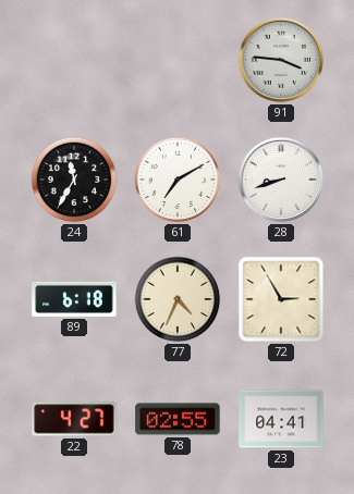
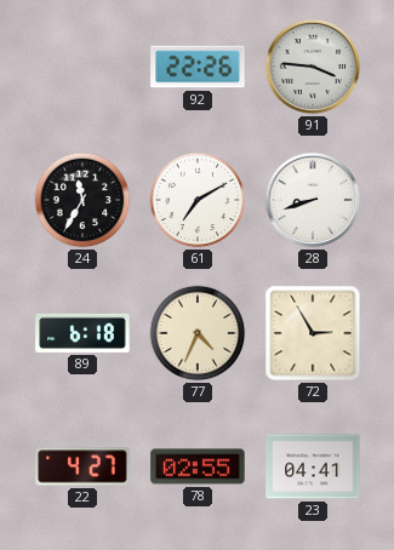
92: none -> 22:26 (198, 67)
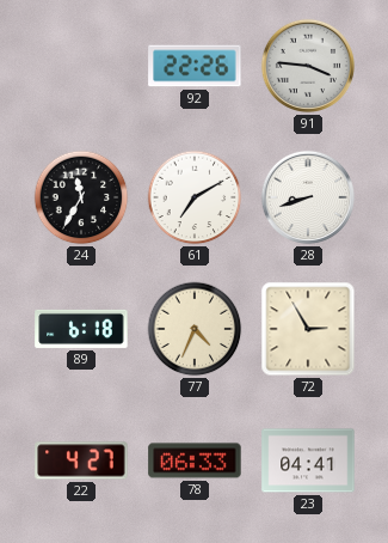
78: 02:55 -> 06:33 (195, 460)
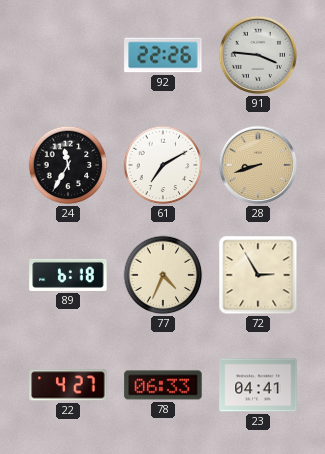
28 dial: white -> champagne (258, 165)
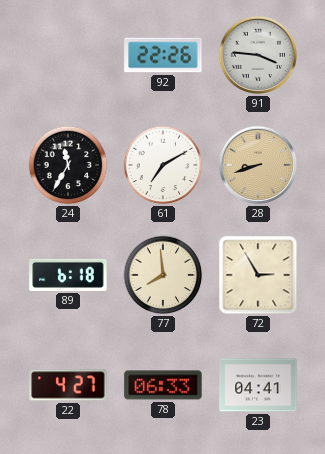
77: 4:34 -> 7:59 (163, 275)
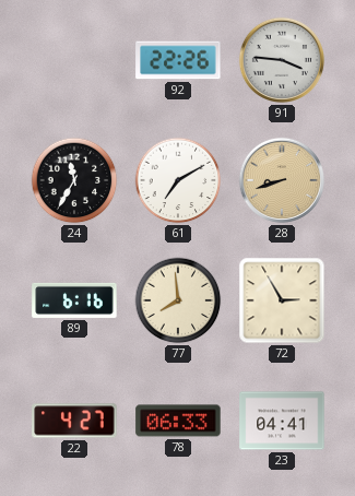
89: 6:18 -> 6:16 (74, 300)
